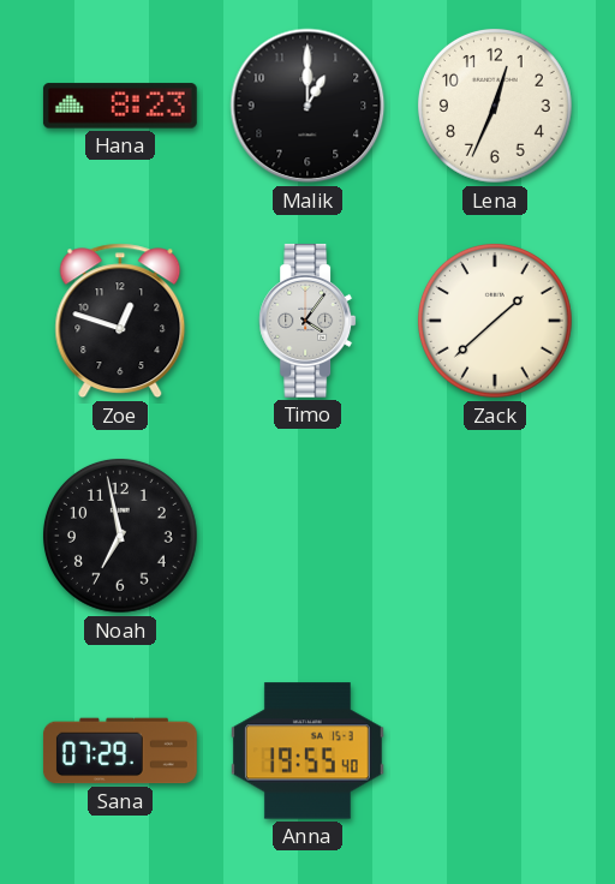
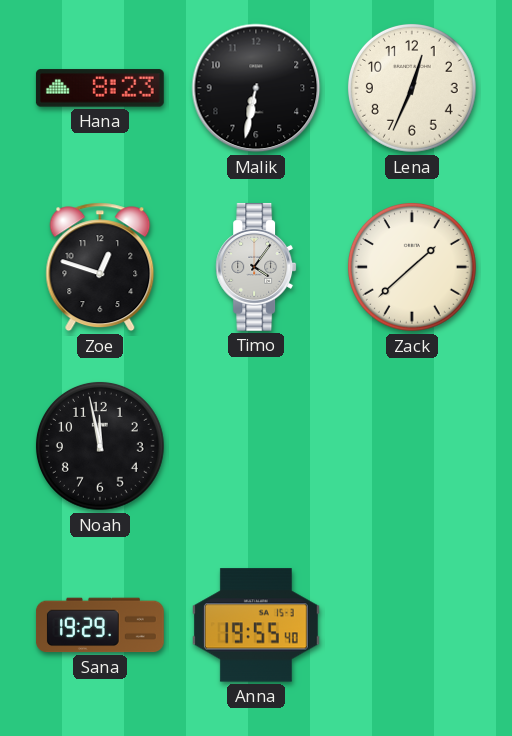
Malik: 1:00 -> 6:32 (256, 88)
Noah: 6:58 -> 11:58 (100, 446)
Sana: 07:29 -> 19:29 (100, 625)
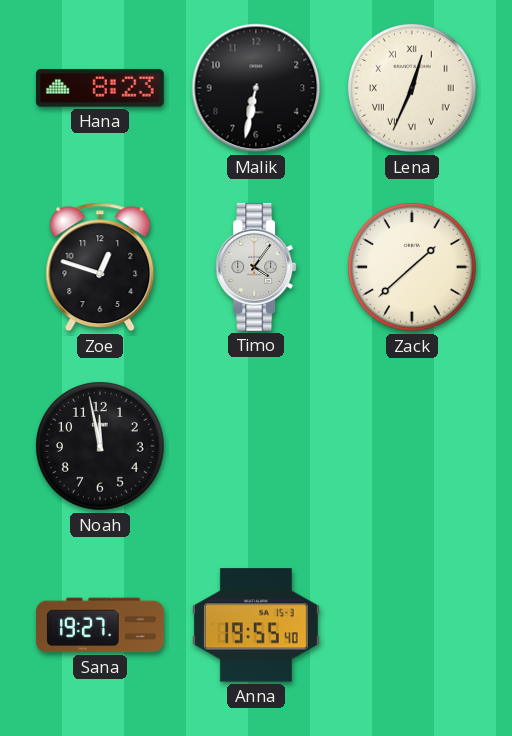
Lena numerals: Arabic -> Roman (412, 88)
Sana: 19:29 -> 19:27 (100, 625)
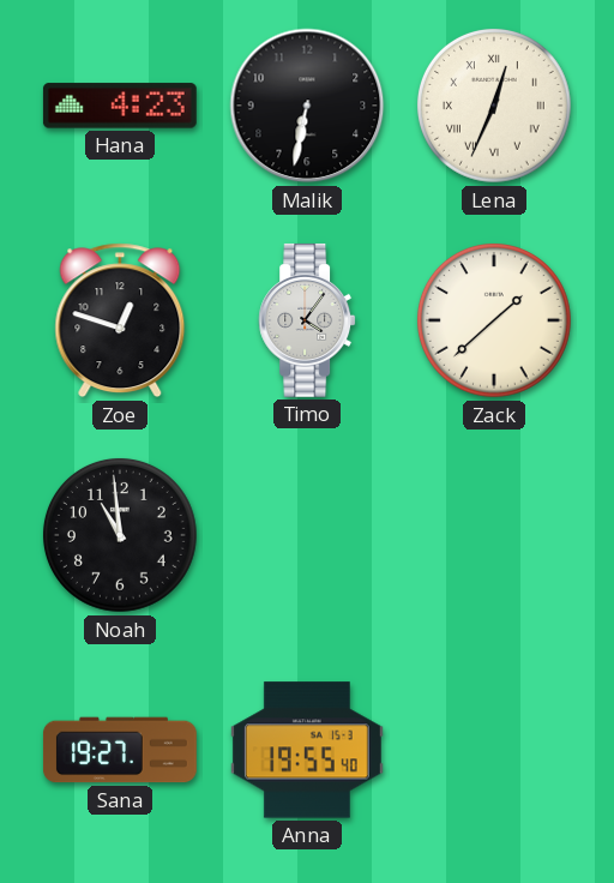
Hana: 8:23 -> 4:23 (120, 106)
Noah: 11:58 -> 10:59 (120, 535)
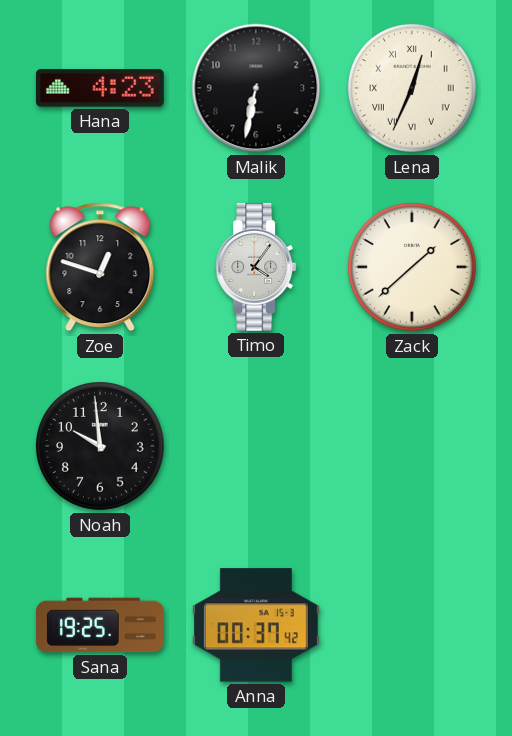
Noah: 10:59 -> 9:59 (100, 446)
Sana: 19:27 -> 19:25 (100, 625)
Anna: 19:55 -> 00:37 (256, 625)
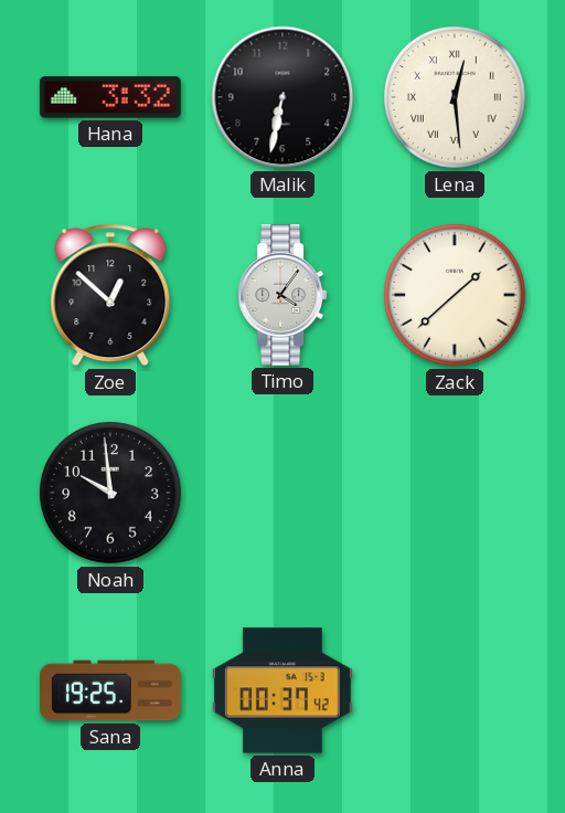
Hana: 4:23 -> 3:32 (110, 97)
Lena: 12:34 -> 12:29 (455, 97)
Zoe: 12:48 -> 12:52 (110, 295)
